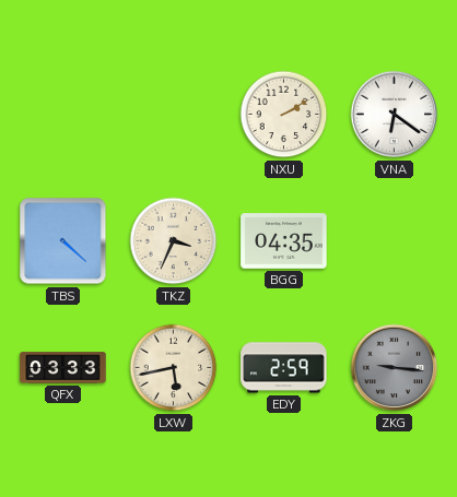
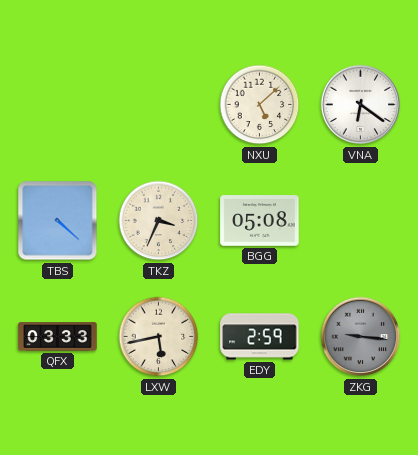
NXU: 2:10 -> 5:08 (260, 105)
BGG: 04:35 -> 05:08 (260, 221)
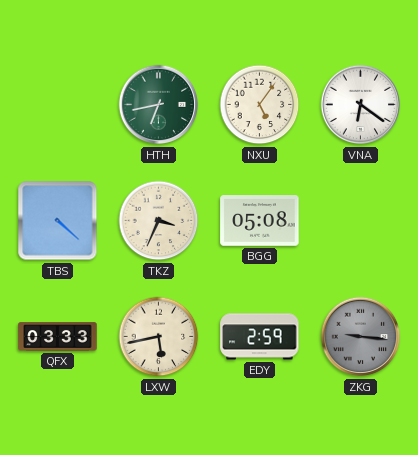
HTH: none -> 6:43 (159, 105)
NXU: 5:08 -> 5:06 (260, 105)
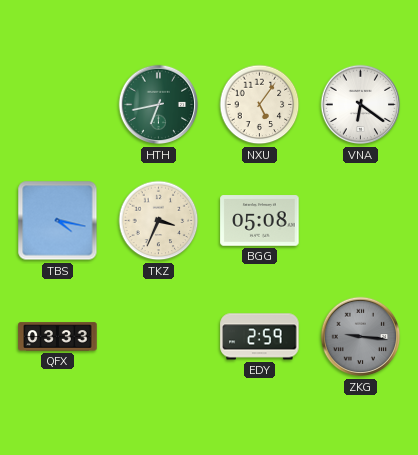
TBS: 4:22 -> 4:17 (58, 221)
LXW: 5:43 -> none (159, 337)
